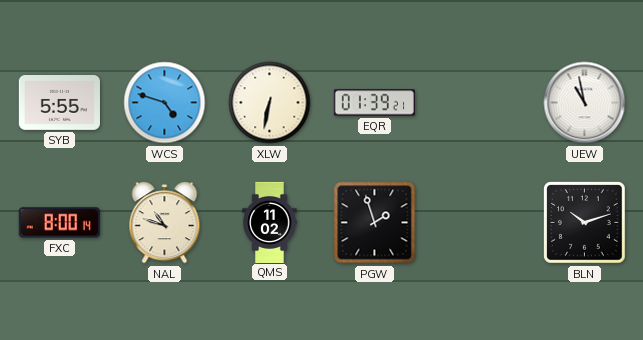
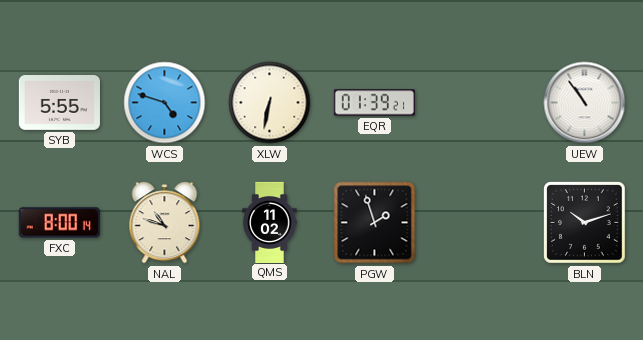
UEW: 10:58 -> 10:54 (585, 103)
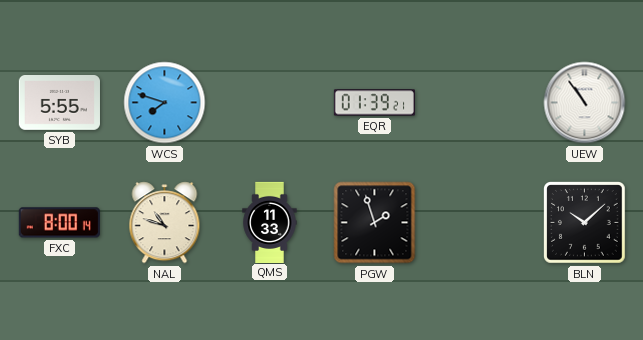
WCS: 4:48 -> 7:48 (165, 103)
XLW: 6:32 -> none (270, 103)
QMS: 11:02 -> 11:33 (270, 222)
BLN: 10:12 -> 10:08 (585, 223)
